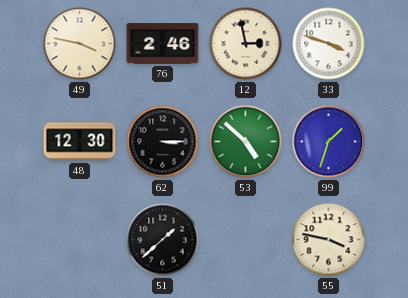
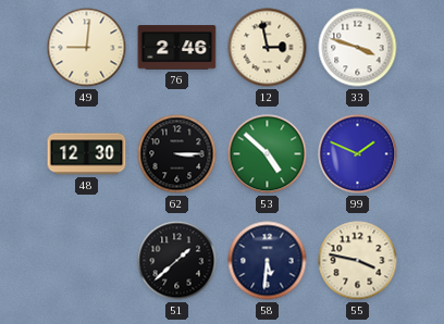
49: 3:47 -> 9:01 (87, 48)
99: 1:33 -> 1:49 (358, 154)
58: none -> 5:31 (268, 261)
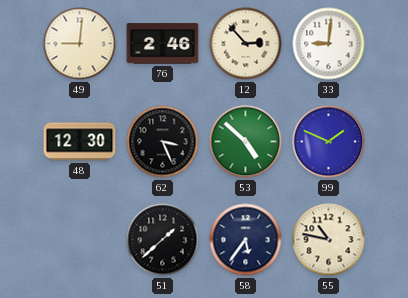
12: 2:58 -> 2:53 (246, 44)
33: 3:48 -> 9:01 (329, 44)
62: 3:15 -> 3:26 (163, 142)
58: 5:31 -> 5:36 (246, 240)
55: 3:47 -> 10:47 (329, 240)
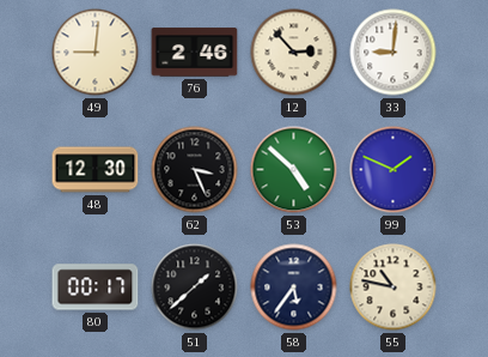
80: none -> 00:17 (96, 288)
